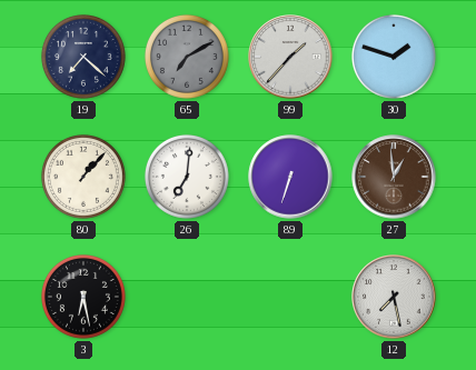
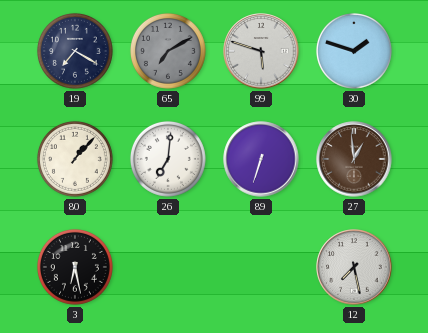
19: 7:22 -> 7:20 (75, 51)
99: 1:37 -> 5:48 (261, 51)
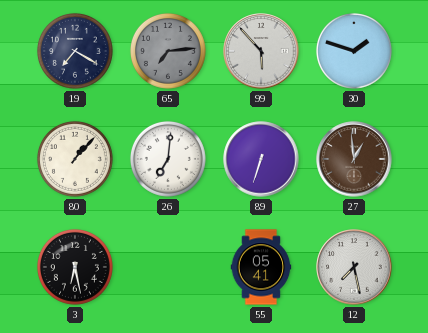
65: 7:10 -> 7:14 (168, 51)
99: 5:48 -> 5:53 (261, 51)
55: none -> 05:41 (261, 267)
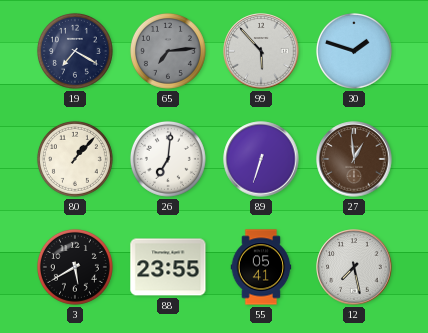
3: 6:28 -> 5:40 (75, 267)
88: none -> 23:55 (168, 267)
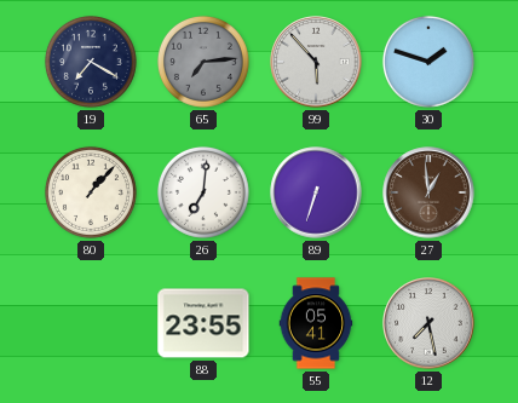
3: 5:40 -> none (75, 267)
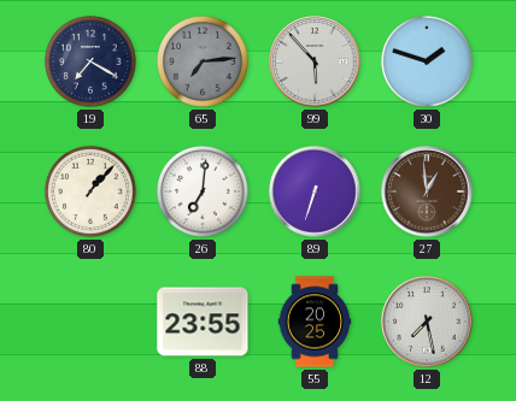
55: 05:41 -> 20:25 (315, 322)
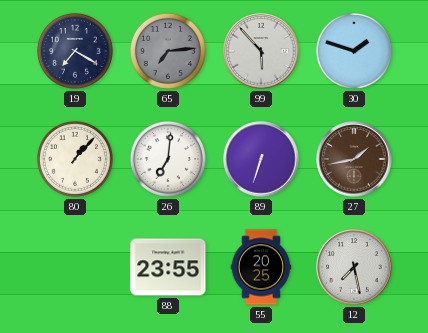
27: 12:59 -> 1:43 (354, 159)
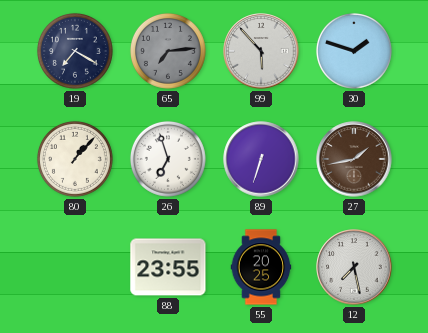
26: 7:01 -> 6:57 (168, 159)
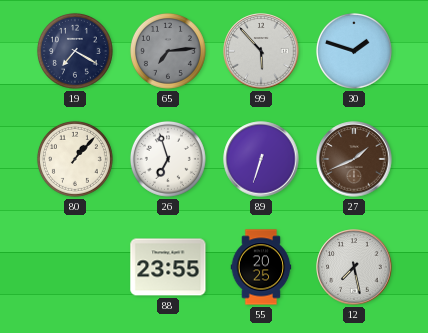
27: 1:43 -> 1:41 (354, 159)
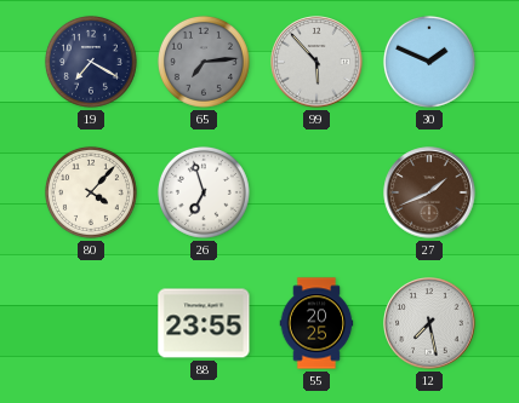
30: 1:48 -> 1:49 (429, 62)
80: 1:07 -> 4:07 (91, 192)
89: 6:33 -> none (261, 159)
